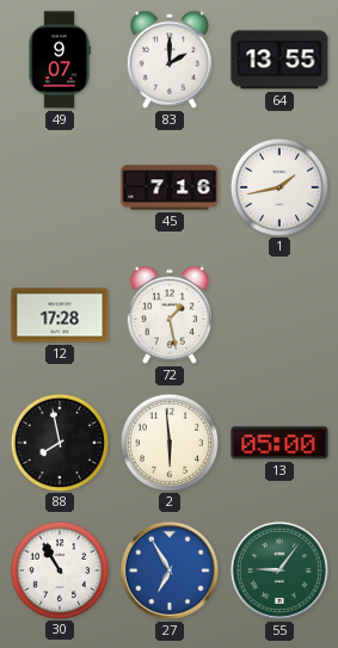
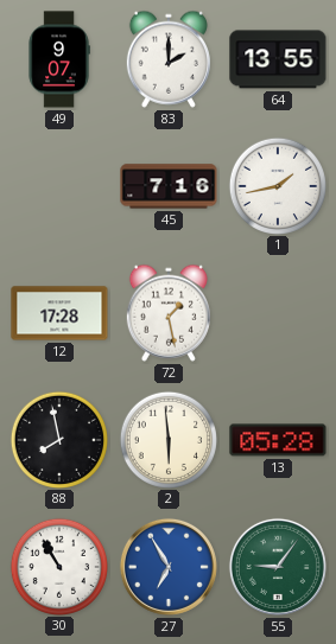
13: 05:00 -> 05:28 (278, 440)
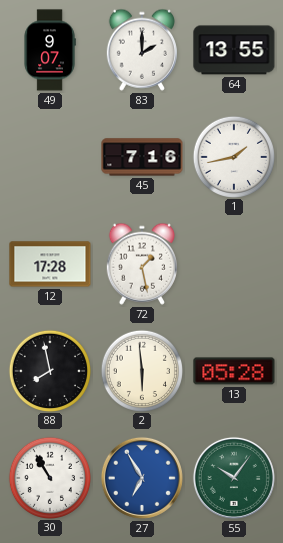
55: 9:06 -> 10:06 (234, 478)
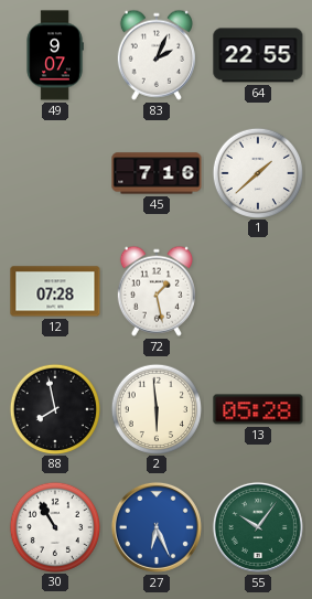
83: 2:00 -> 2:04 (157, 55)
64: 13:55 -> 22:55 (258, 55)
1: 1:43 -> 1:38 (257, 172)
12: 17:28 -> 07:28 (55, 291)
27: 6:55 -> 6:26 (157, 527)
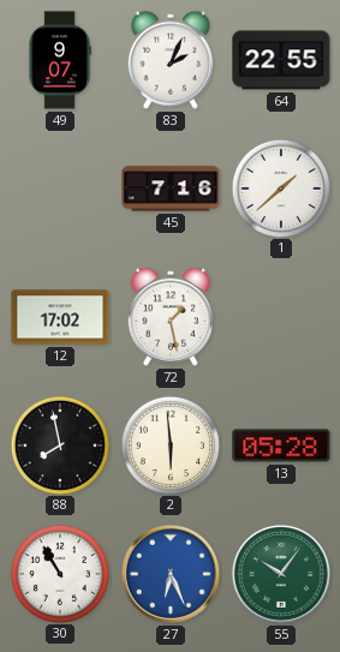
12: 07:28 -> 17:02 (60, 317)
